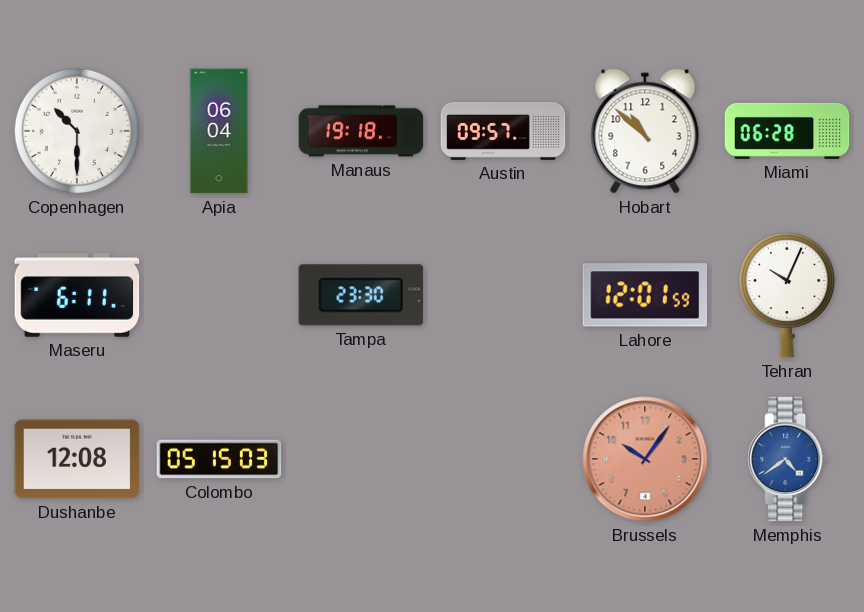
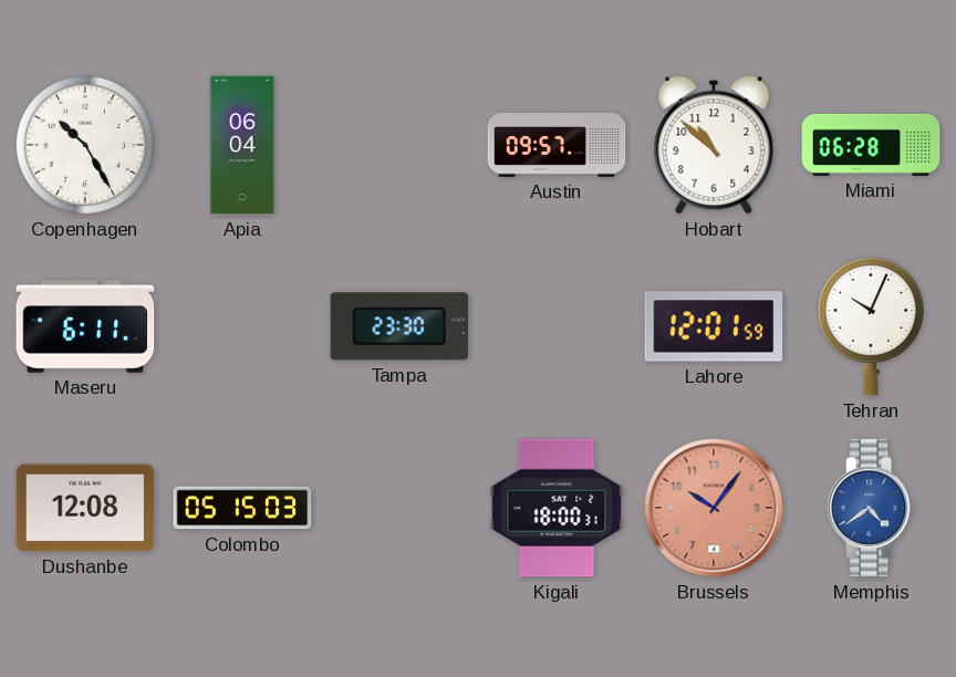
Copenhagen: 10:30 -> 10:25 (85, 145)
Manaus: 19:18 -> none (361, 131)
Kigali: none -> 18:00 (557, 508)
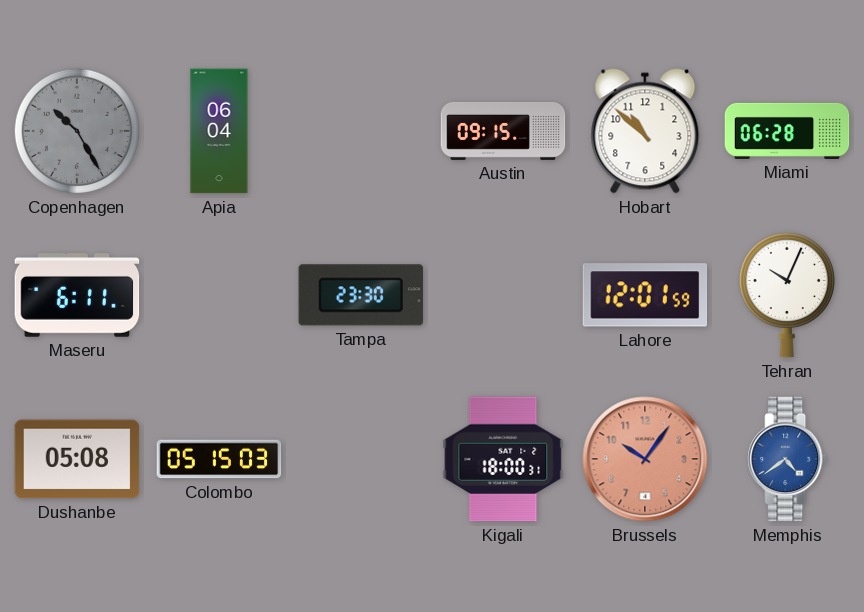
Copenhagen dial: white -> grey (77, 131)
Austin: 09:57 -> 09:15 (503, 131)
Dushanbe: 12:08 -> 05:08 (77, 459)
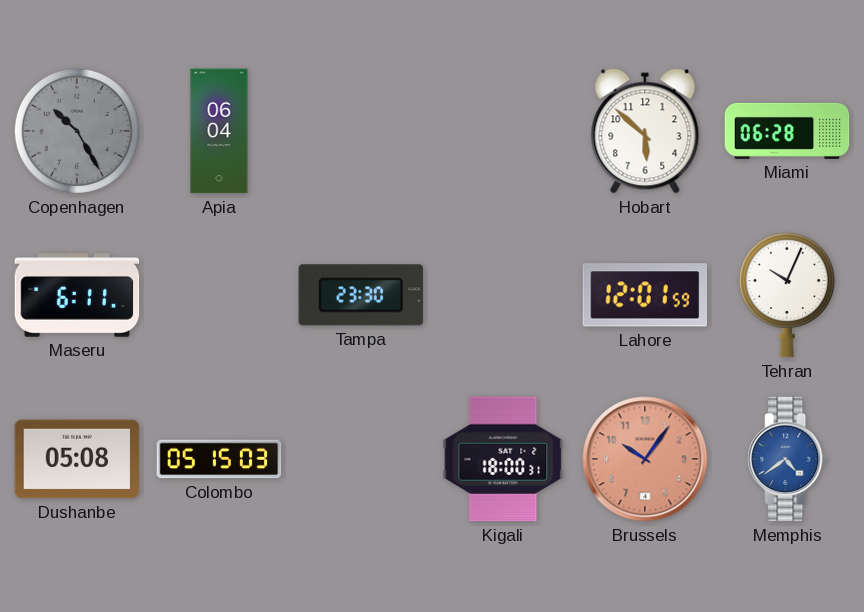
Austin: 09:15 -> none (503, 131)
Hobart: 10:52 -> 5:52 (645, 131)
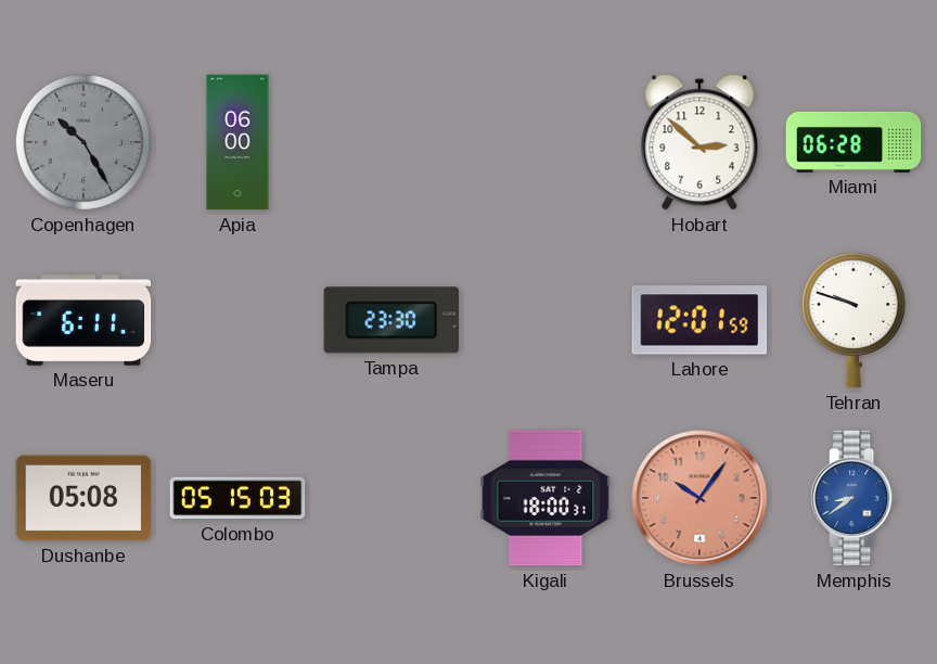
Apia: 06:04 -> 06:00 (238, 142)
Hobart: 5:52 -> 2:52 (699, 142)
Tehran: 10:04 -> 9:48 (853, 320)
Memphis: 4:39 -> 8:39 (853, 498)
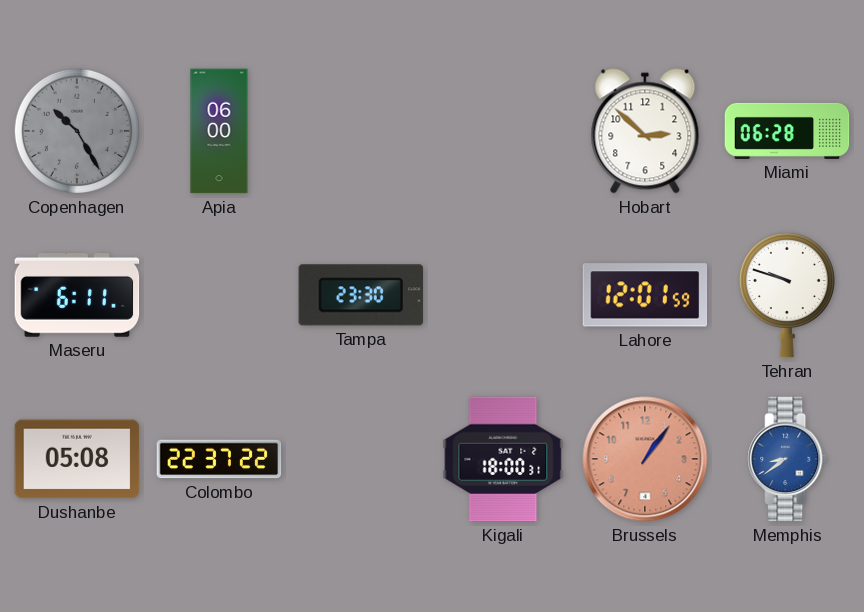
Colombo: 05:15 -> 22:37 (219, 459)
Brussels: 10:06 -> 1:06 (645, 459)
